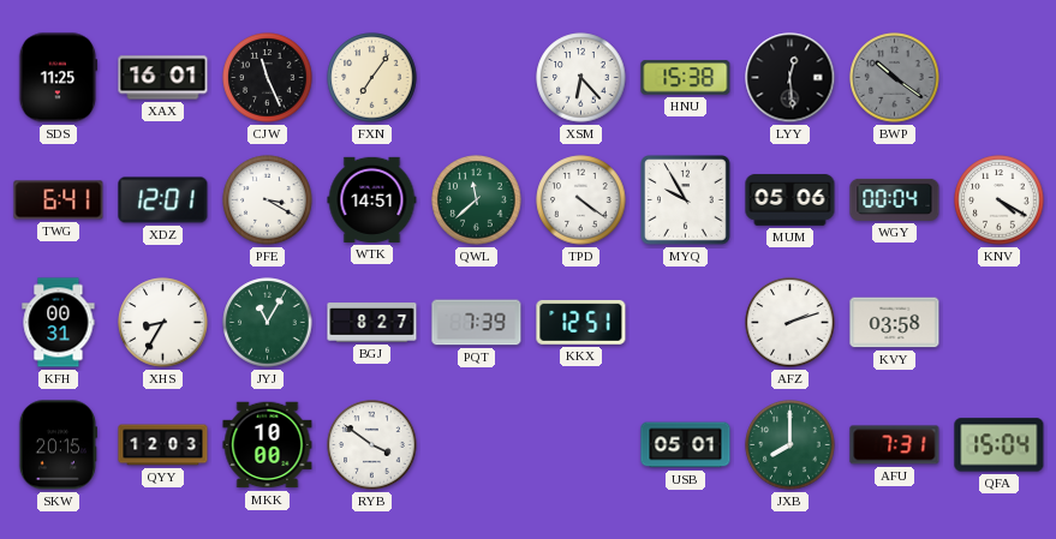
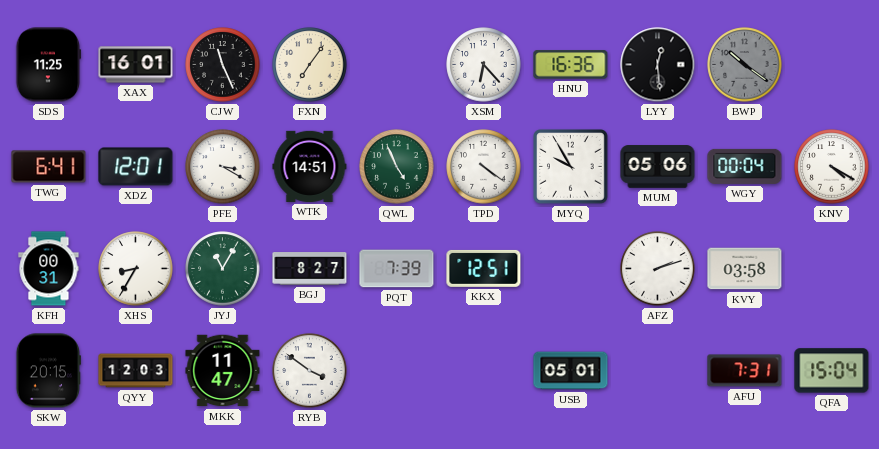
HNU: 15:38 -> 16:36 (571, 65)
QWL: 11:38 -> 4:56 (397, 167)
MKK: 10:00 -> 11:47 (223, 371)
JXB: 8:00 -> none (790, 445)
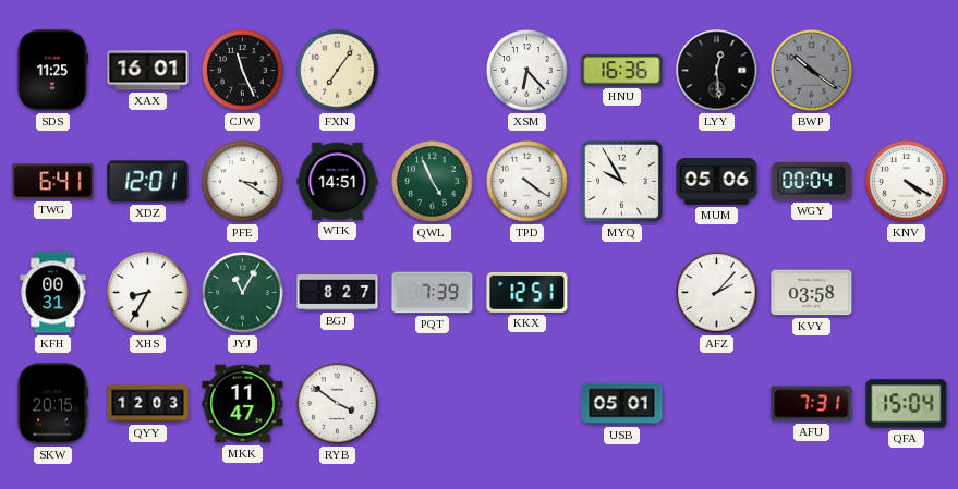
AFZ: 2:12 -> 2:07 (717, 293)
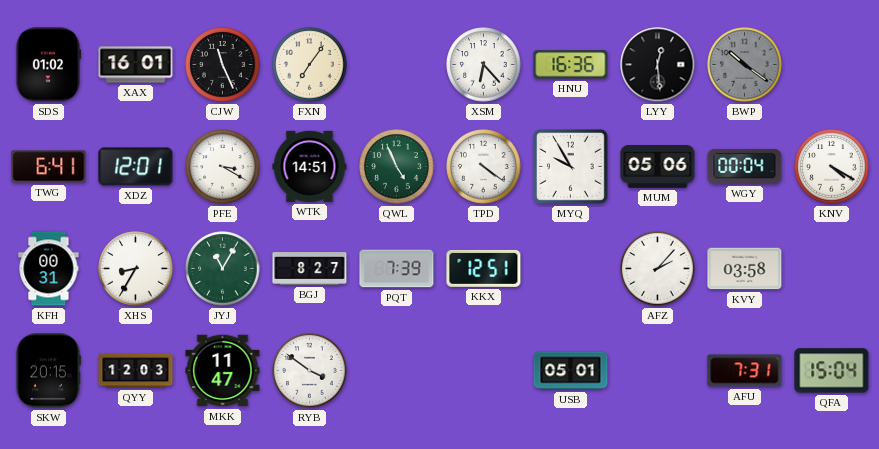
SDS: 11:25 -> 01:02 (49, 65)
